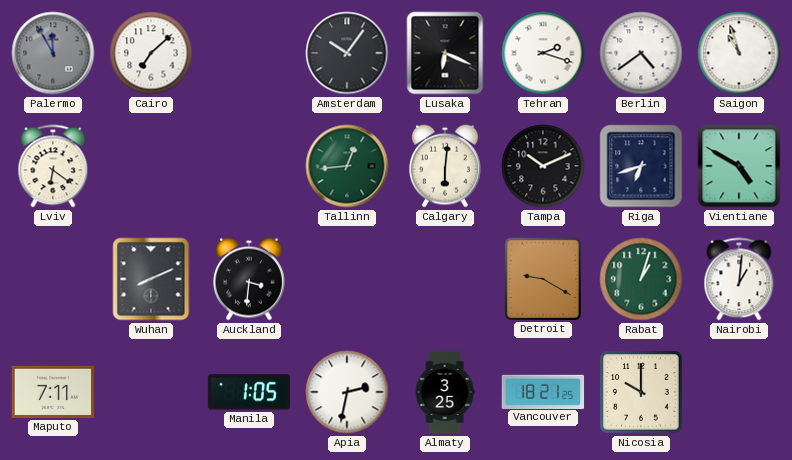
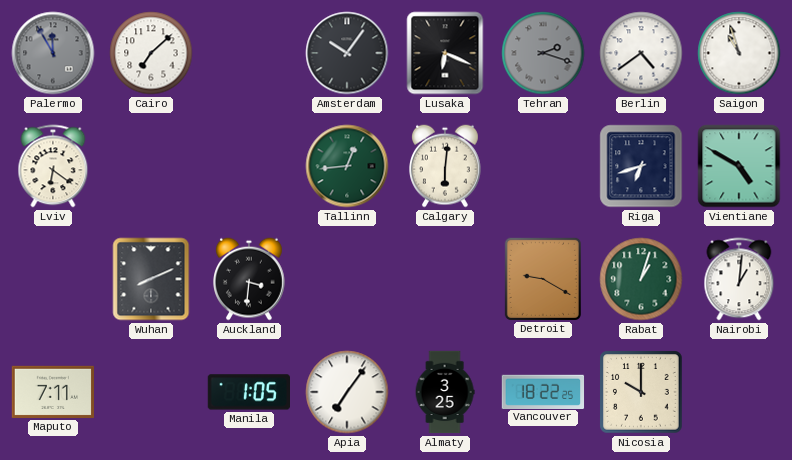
Tehran dial: white -> grey (543, 53)
Tampa: 10:11 -> none (543, 166)
Apia: 2:32 -> 7:06 (347, 392)
Vancouver: 18:21 -> 18:22 (543, 391)
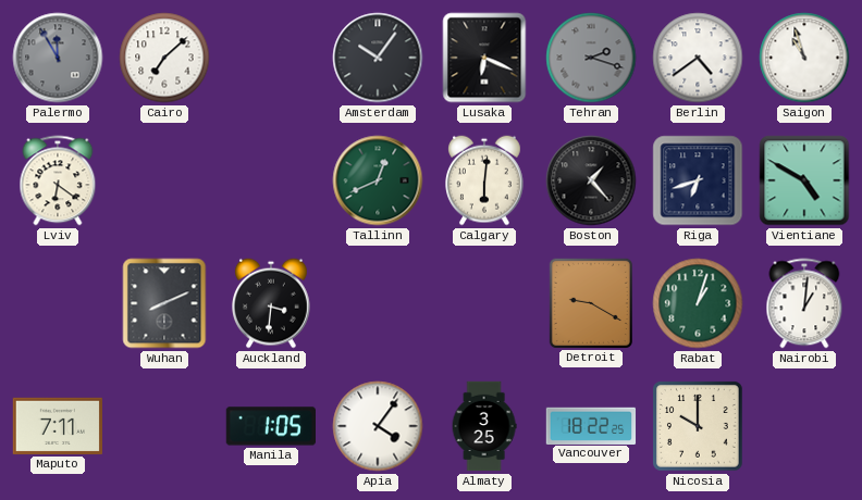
Tallinn: 12:44 -> 12:41 (378, 180)
Boston: none -> 1:23 (591, 180)
Apia: 7:06 -> 4:06 (378, 426)
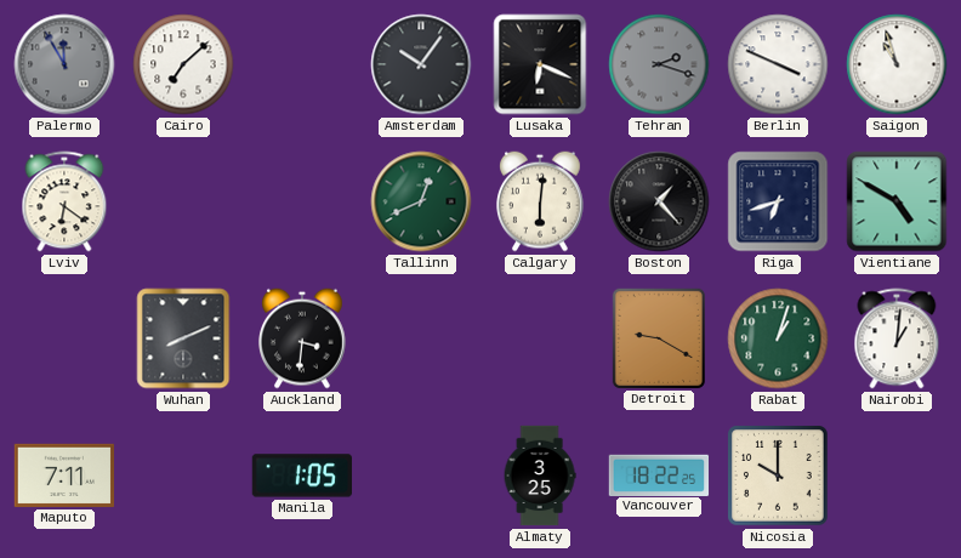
Berlin: 4:39 -> 3:49 (778, 64)
Apia: 4:06 -> none (378, 426)
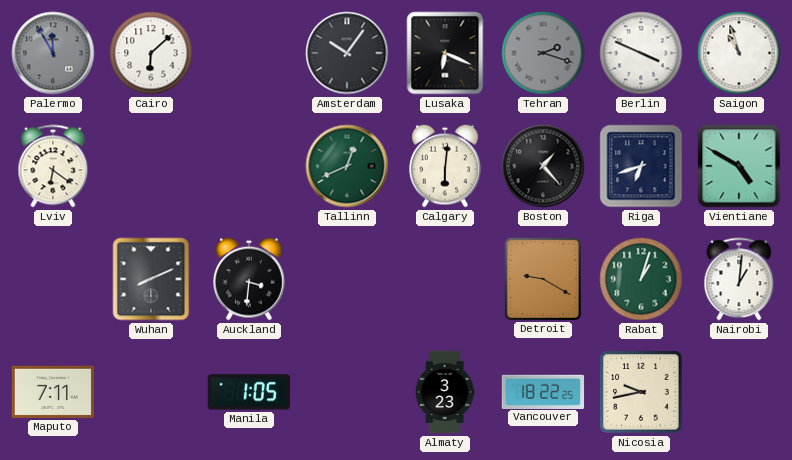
Cairo: 7:08 -> 6:08 (151, 53)
Almaty: 3:25 -> 3:23 (445, 392)
Nicosia: 10:00 -> 9:43 (641, 392)
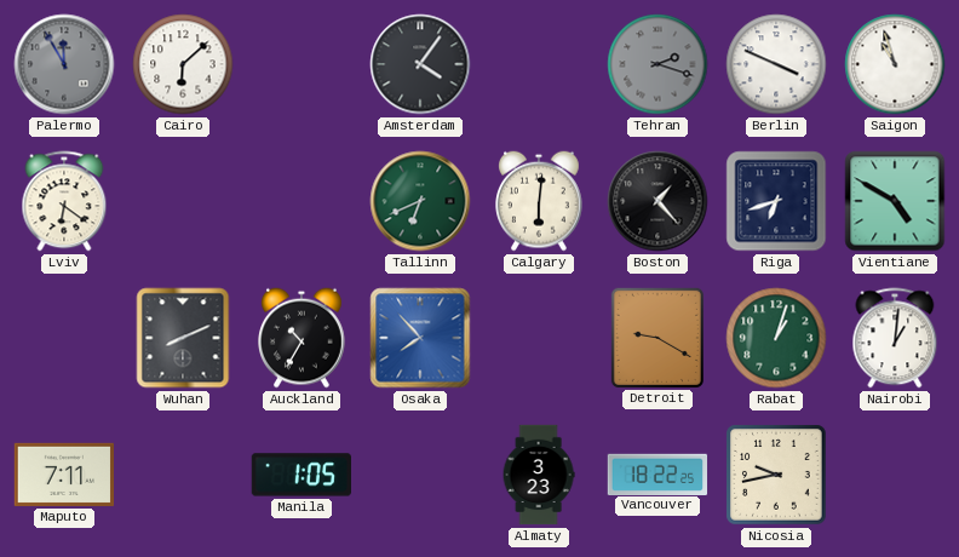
Amsterdam: 10:06 -> 4:06 (420, 64)
Lusaka: 6:19 -> none (445, 53)
Tallinn: 12:41 -> 6:41 (420, 201)
Auckland: 3:31 -> 10:35 (303, 338)
Osaka: none -> 7:53 (420, 338)
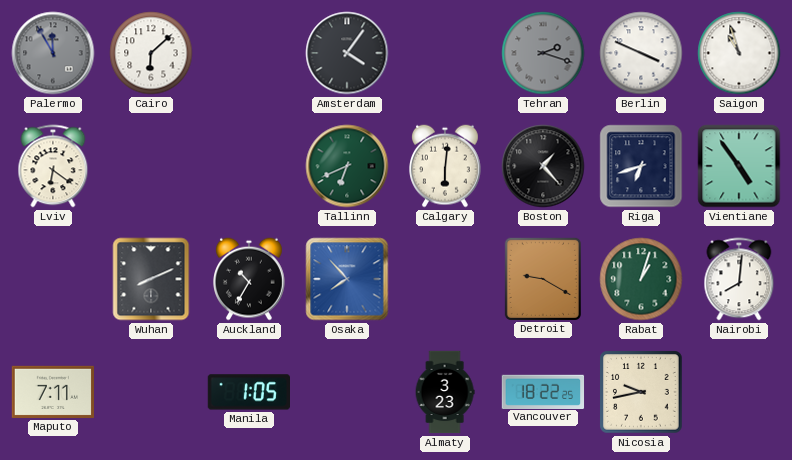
Vientiane: 4:50 -> 4:54 (739, 166)
Nairobi: 1:01 -> 8:01 (739, 279)
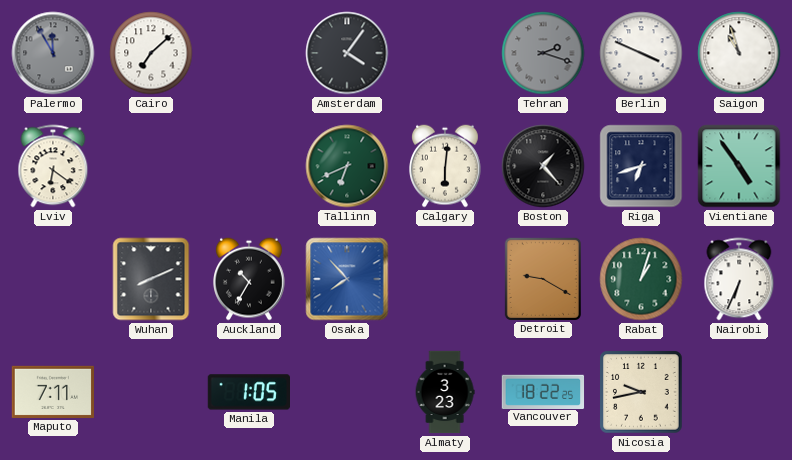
Cairo: 6:08 -> 7:08 (151, 53)
Nairobi: 8:01 -> 6:34 (739, 279)
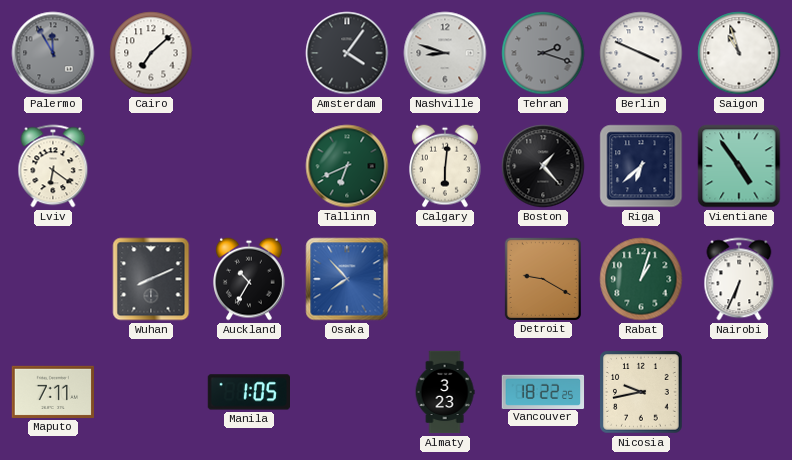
Nashville: none -> 8:48 (445, 53)
Riga: 6:42 -> 6:38 (641, 166)
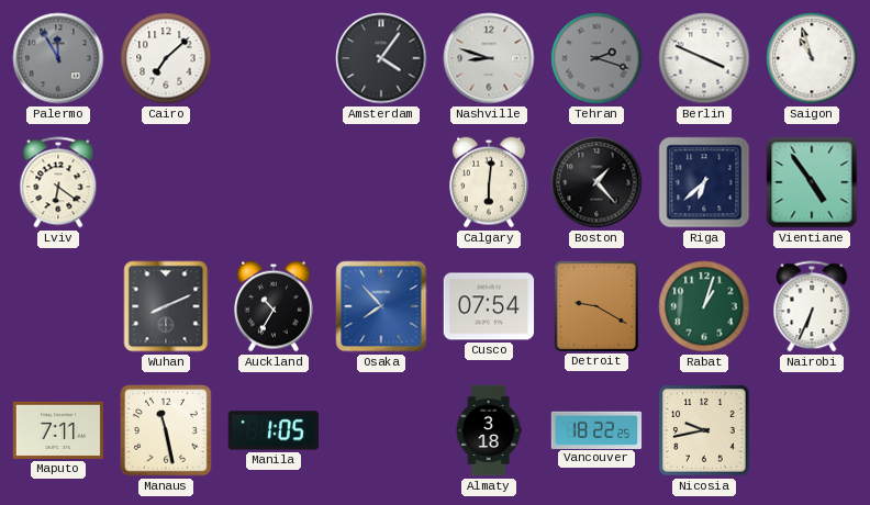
Tallinn: 6:41 -> none (347, 166)
Cusco: none -> 07:54 (489, 306)
Manaus: none -> 11:28 (166, 430)
Almaty: 3:23 -> 3:18 (489, 430)
